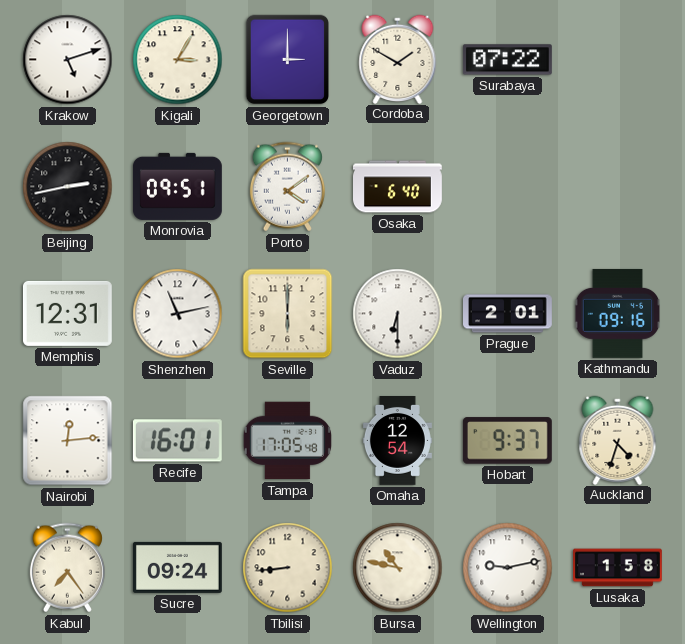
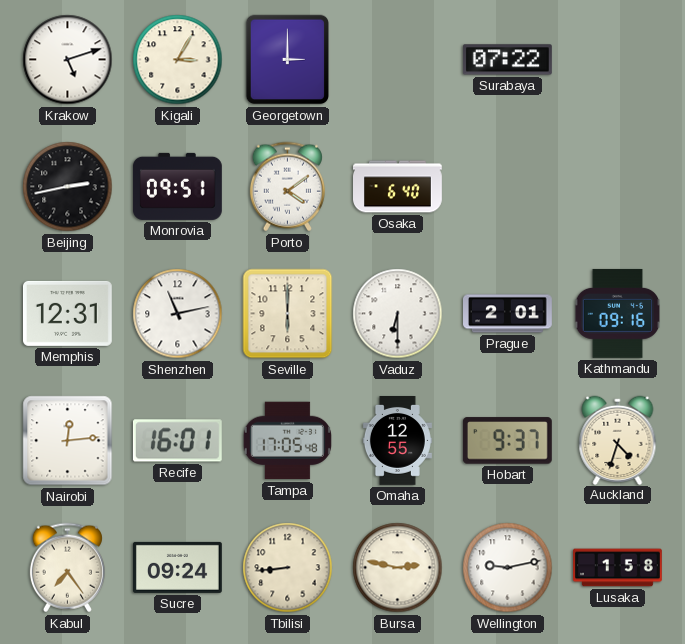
Cordoba: 1:50 -> none (398, 59)
Omaha: 12:54 -> 12:55 (397, 441)
Bursa: 10:47 -> 2:47 (398, 568)
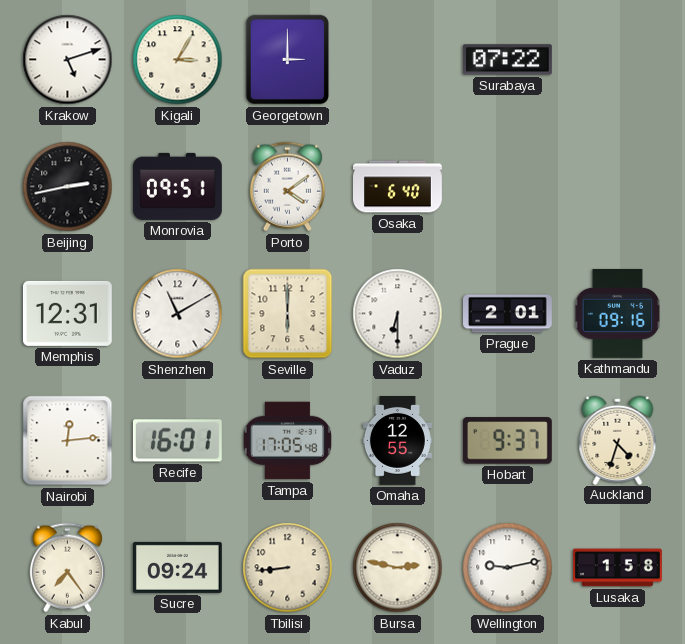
Shenzhen: 11:13 -> 11:10 (178, 314)
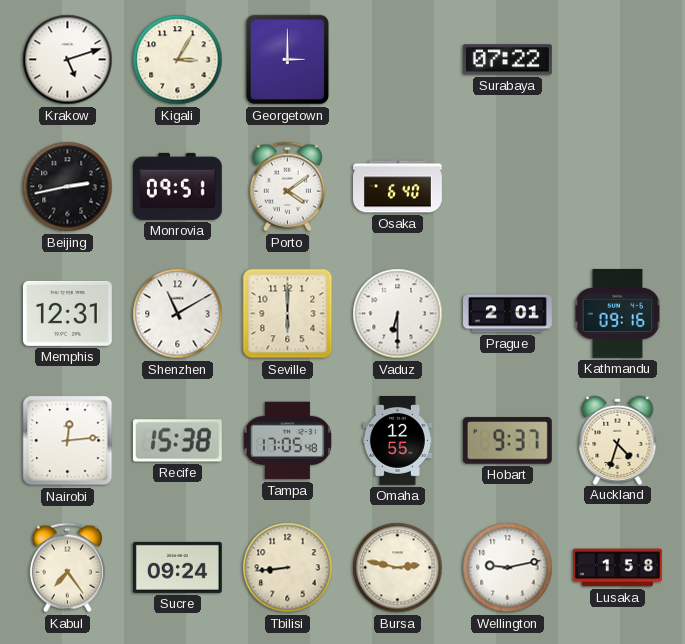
Recife: 16:01 -> 15:38 (177, 441)
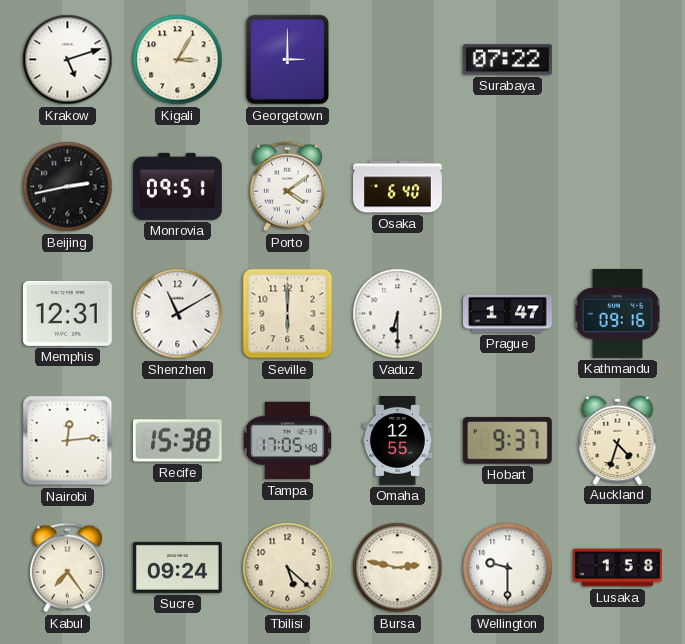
Prague: 2:01 -> 1:47 (508, 314)
Tbilisi: 8:44 -> 5:22 (288, 568)
Wellington: 9:13 -> 9:30 (508, 568)
